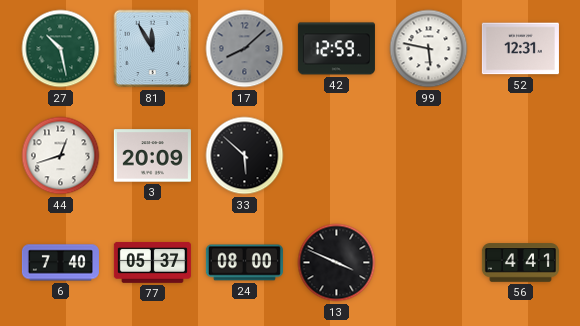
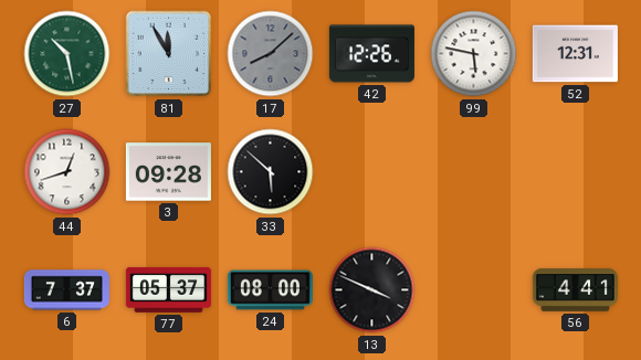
42: 12:59 -> 12:26 (371, 54)
3: 20:09 -> 09:28 (168, 172)
6: 7:40 -> 7:37 (66, 290)
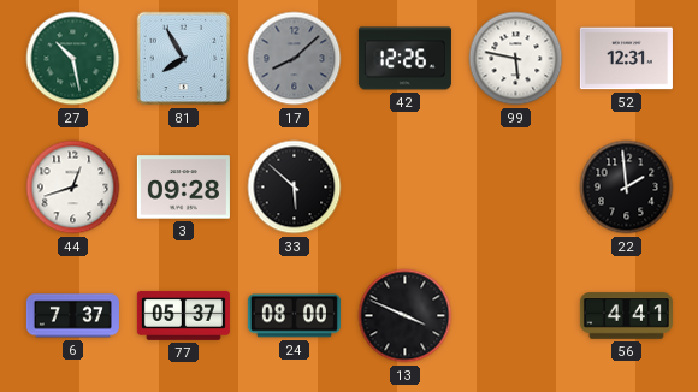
81: 11:55 -> 7:55 (184, 59)
22: none -> 1:59 (627, 188)
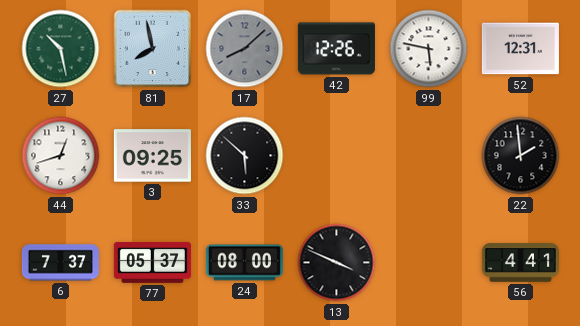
81: 7:55 -> 7:58 (153, 49)
3: 09:28 -> 09:25 (152, 156)
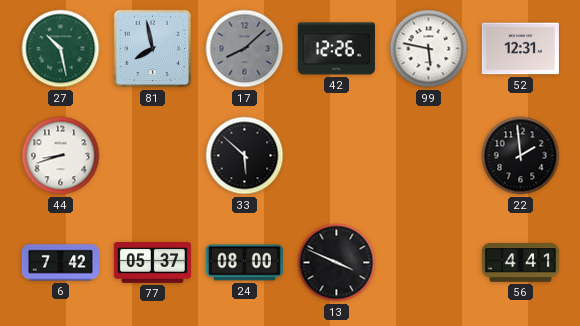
44: 12:42 -> 8:42 (61, 156)
3: 09:25 -> none (152, 156)
6: 7:37 -> 7:42 (60, 263)
